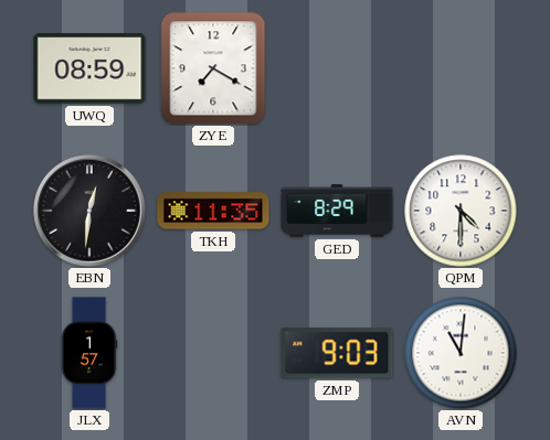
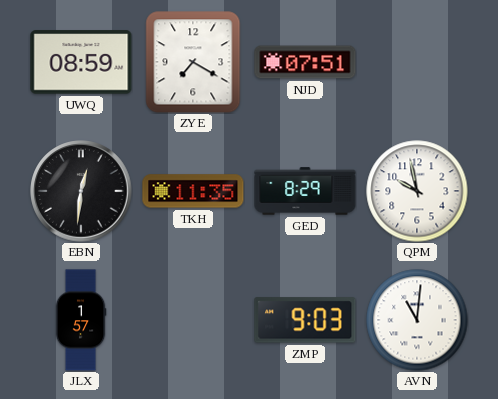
NJD: none -> 07:51 (305, 62)
QPM: 4:30 -> 9:58 (417, 191)
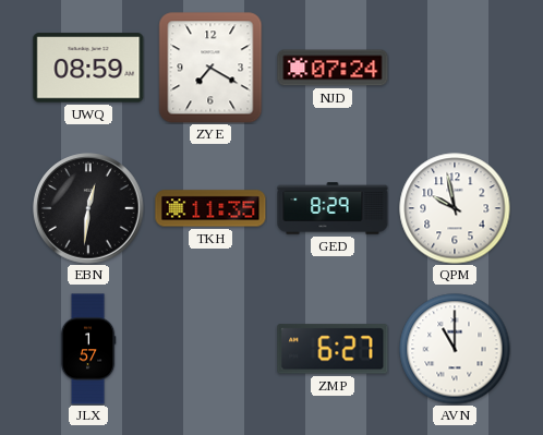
NJD: 07:51 -> 07:24 (333, 68)
ZMP: 9:03 -> 6:27 (333, 349)
AVN: 11:01 -> 11:00 (455, 349)
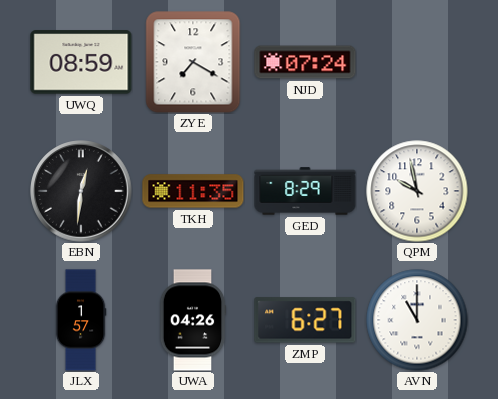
UWA: none -> 04:26 (193, 320)
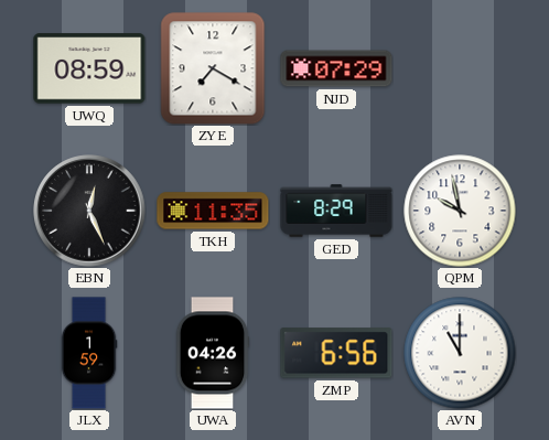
NJD: 07:24 -> 07:29 (336, 68)
EBN: 12:31 -> 12:26 (89, 211)
JLX: 1:57 -> 1:59 (89, 353)
ZMP: 6:27 -> 6:56 (336, 353)
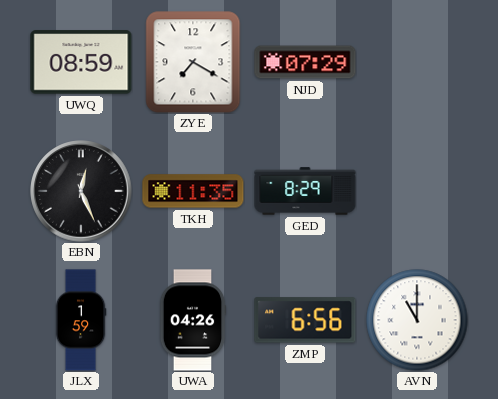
QPM: 9:58 -> none (460, 211)
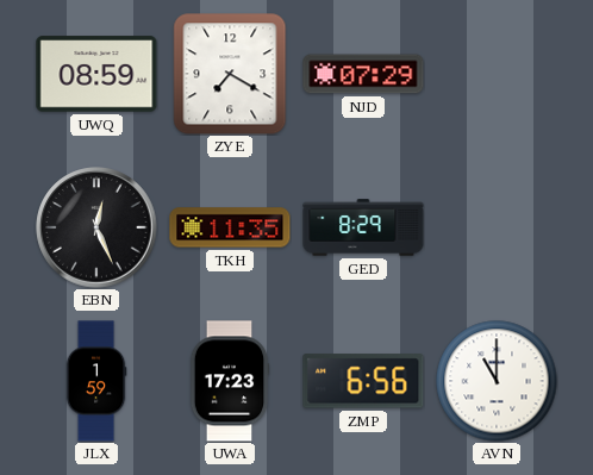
UWA: 04:26 -> 17:23 (230, 381)
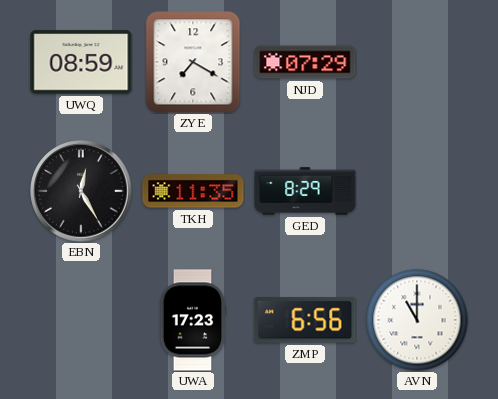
EBN: 12:26 -> 12:25 (81, 191)
JLX: 1:59 -> none (96, 381)
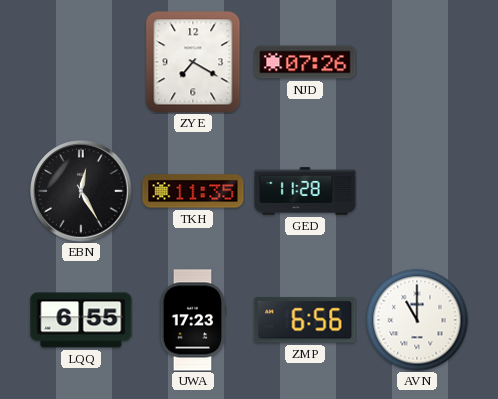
UWQ: 08:59 -> none (81, 62)
NJD: 07:29 -> 07:26 (305, 62)
GED: 8:29 -> 11:28 (305, 191)
LQQ: none -> 6:55 (81, 320)
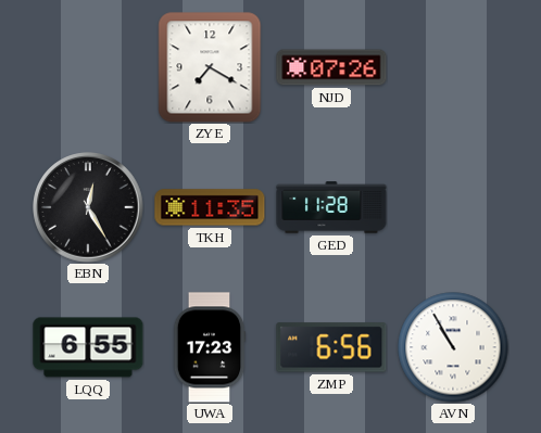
AVN: 11:00 -> 10:55 (453, 347)
